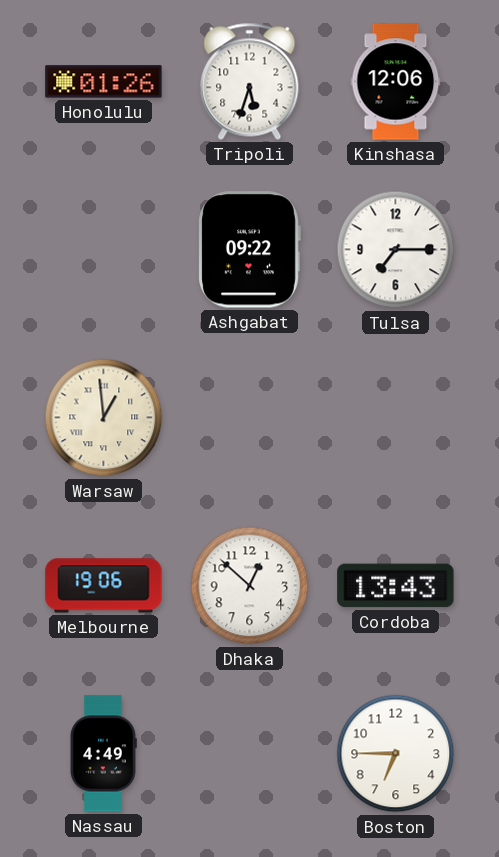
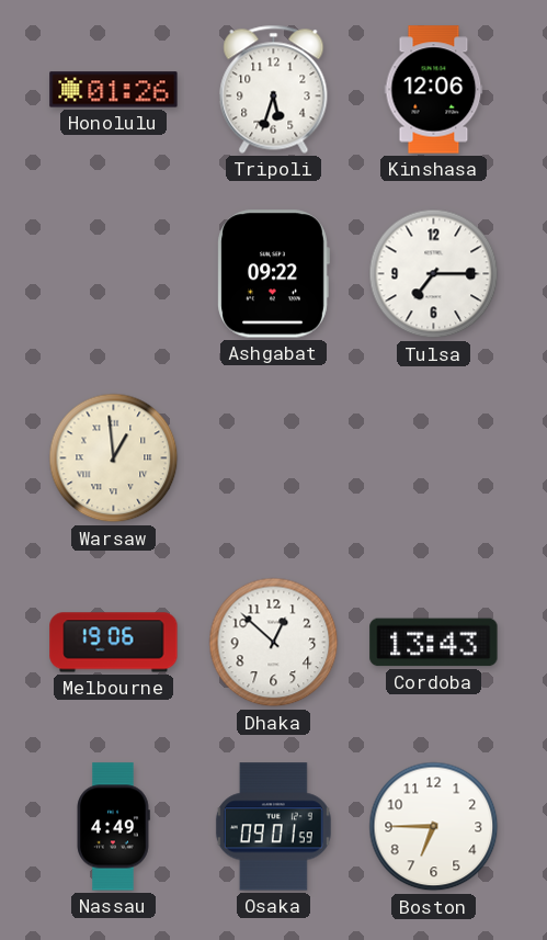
Osaka: none -> 09:01 (273, 827)
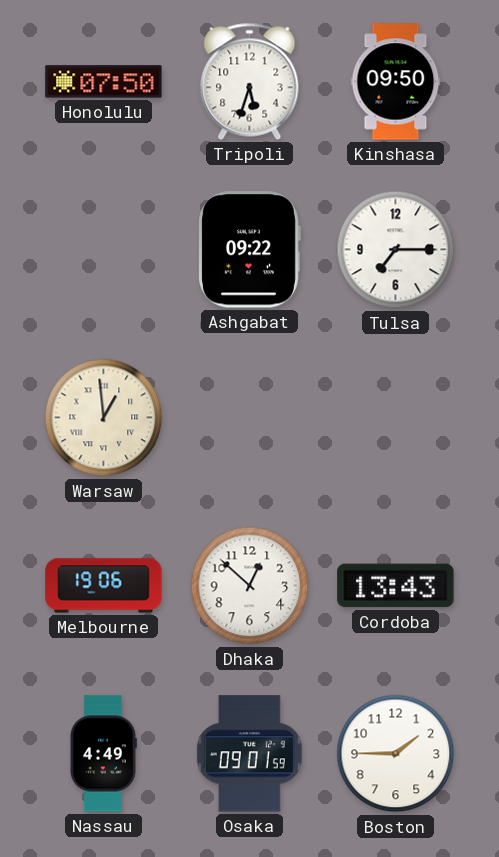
Honolulu: 01:26 -> 07:50 (104, 82)
Kinshasa: 12:06 -> 09:50 (396, 82)
Boston: 6:45 -> 1:45 (396, 754)
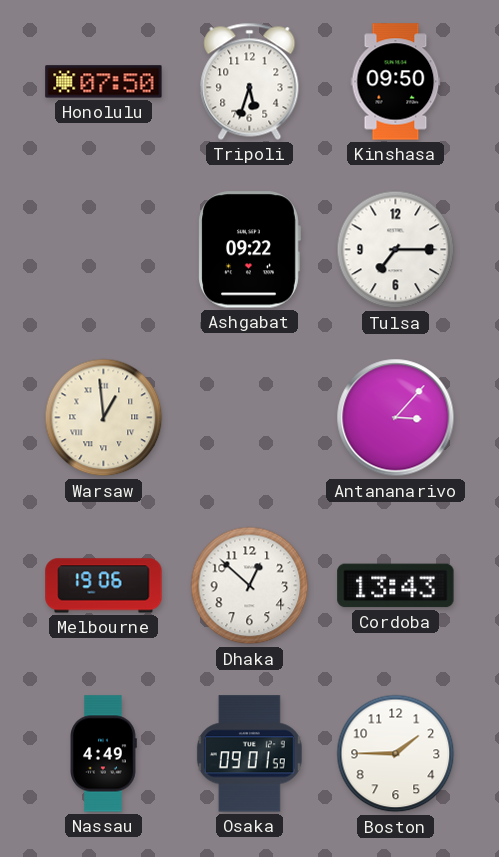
Antananarivo: none -> 3:07 (396, 418)
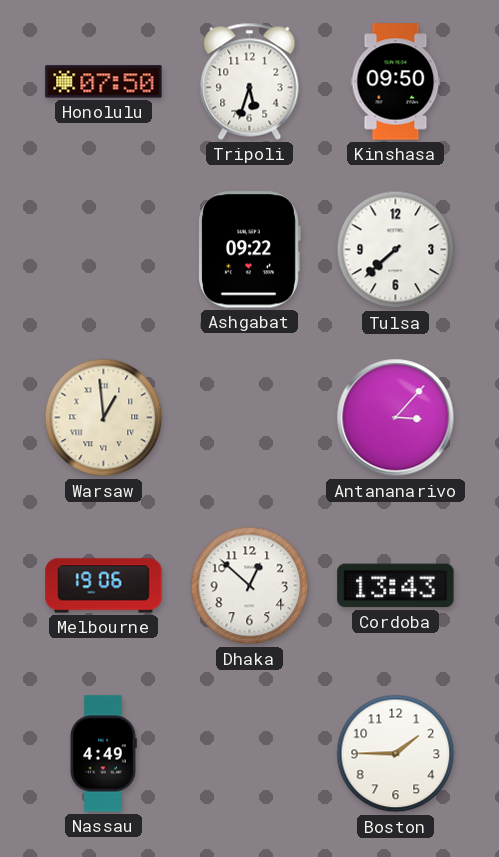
Tulsa: 7:15 -> 7:38 (396, 250)
Osaka: 09:01 -> none (249, 754)
